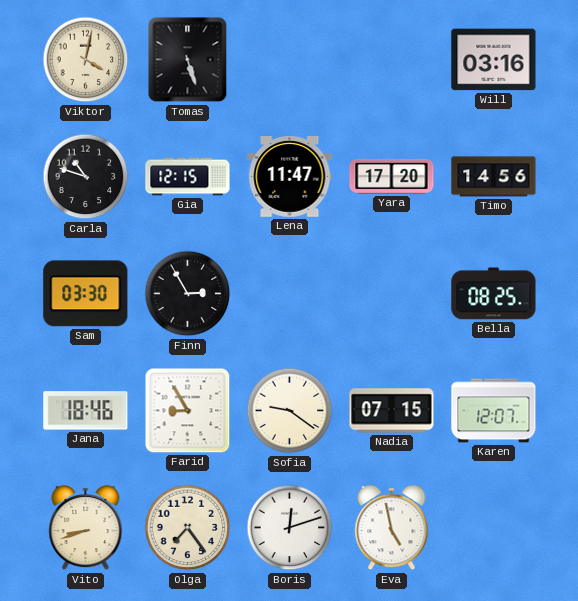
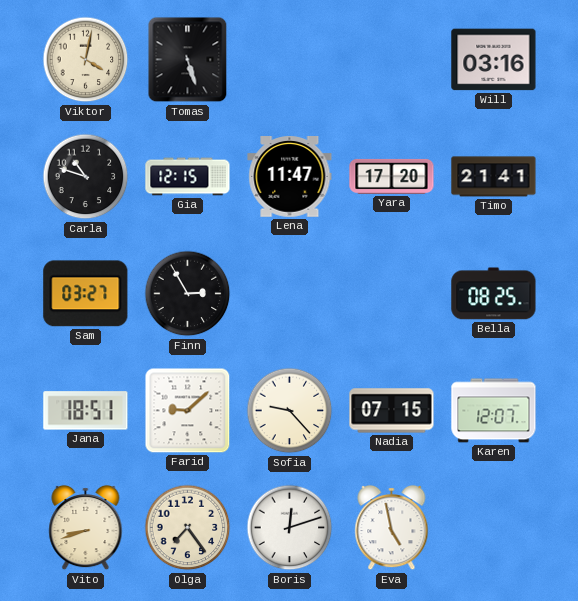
Timo: 14:56 -> 21:41 (494, 177)
Sam: 03:30 -> 03:27 (86, 294)
Jana: 18:46 -> 18:51 (86, 411)
Farid: 8:55 -> 9:08 (188, 411)
Sofia: 9:21 -> 9:23 (290, 411)
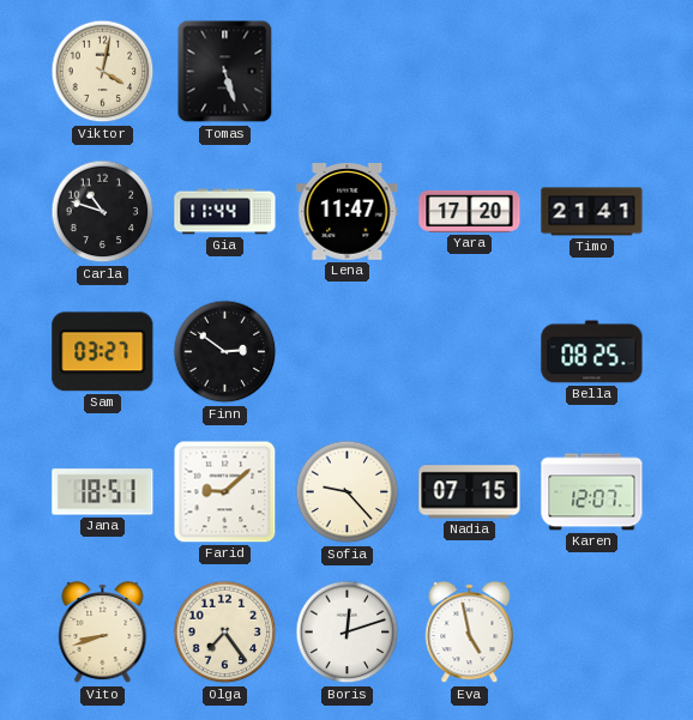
Will: 03:16 -> none (494, 60)
Gia: 12:15 -> 11:44 (225, 212)
Finn: 2:55 -> 2:51 (225, 352)
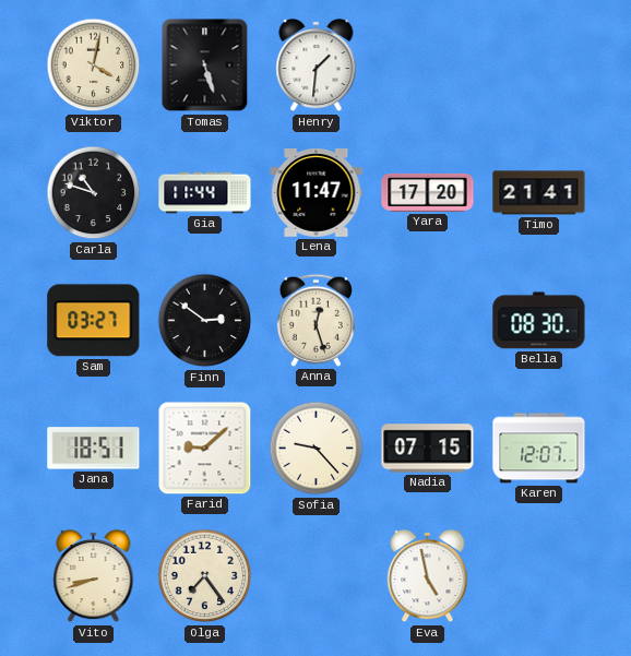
Henry: none -> 1:31 (317, 65)
Anna: none -> 12:27 (315, 320)
Bella: 08:25 -> 08:30 (539, 321)
Boris: 12:12 -> none (348, 633)
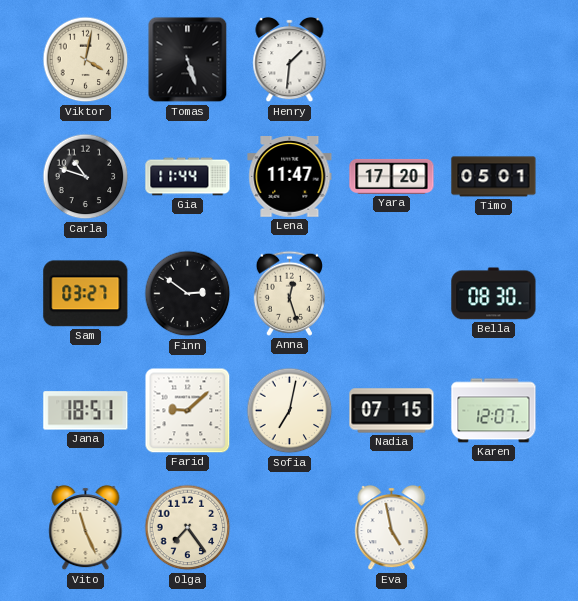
Timo: 21:41 -> 05:01 (494, 177)
Sofia: 9:23 -> 7:02 (290, 411)
Vito: 8:42 -> 11:26 (86, 528)
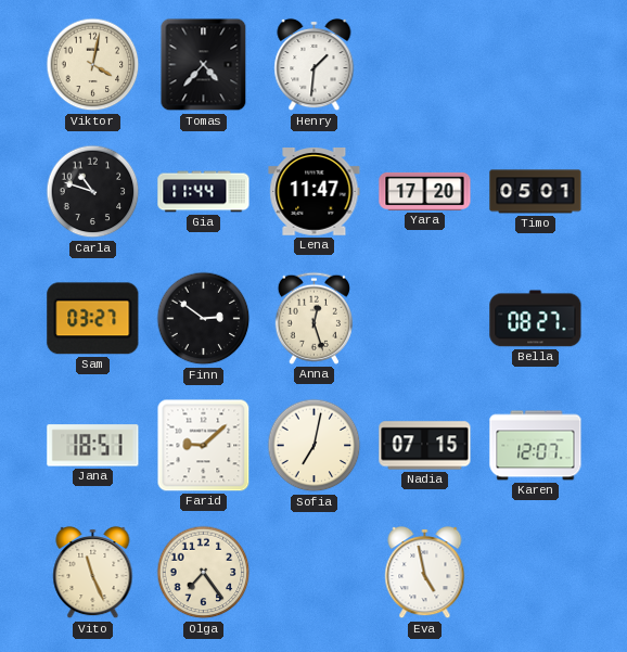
Tomas: 5:27 -> 4:37 (204, 65)
Bella: 08:30 -> 08:27 (536, 319)
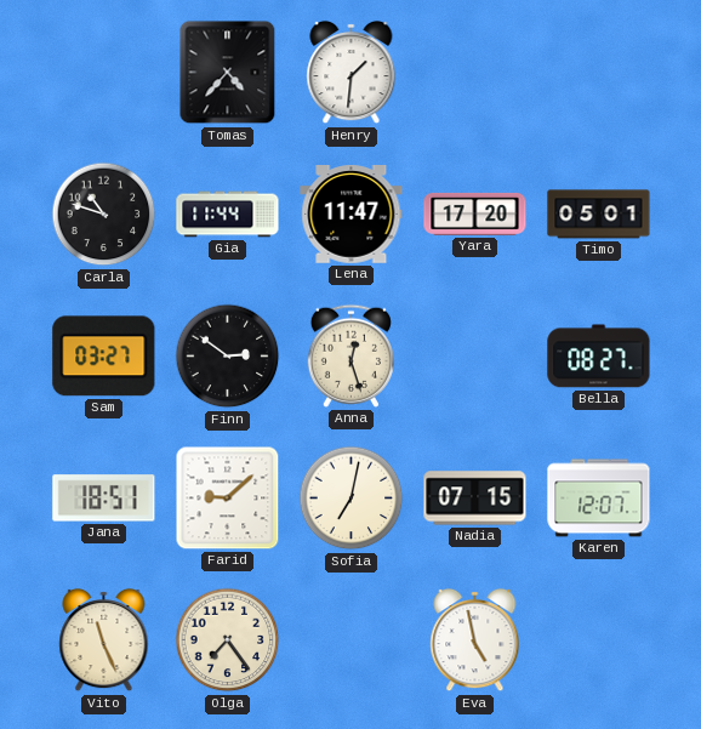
Viktor: 4:02 -> none (93, 65)
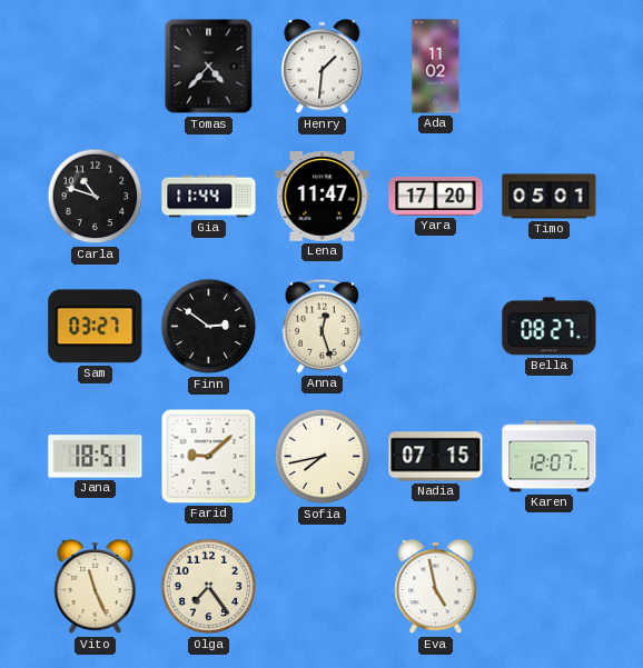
Ada: none -> 11:02 (436, 67)
Sofia: 7:02 -> 7:43 (323, 457)
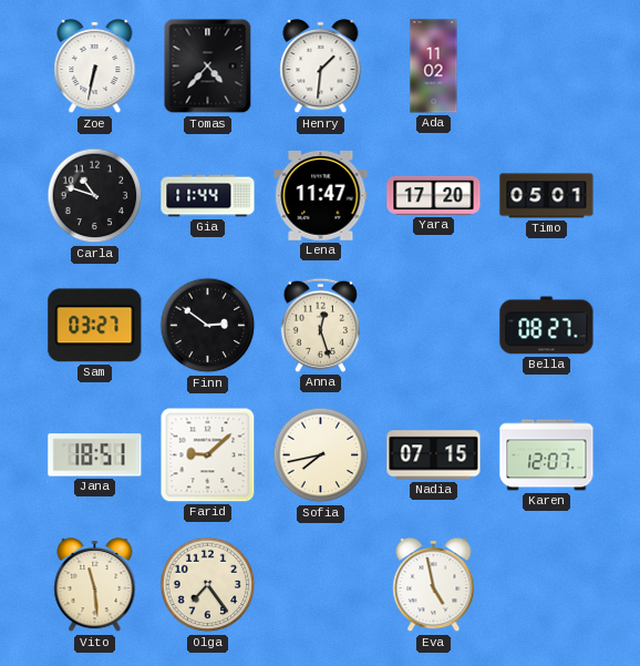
Zoe: none -> 6:32 (95, 66)
Vito: 11:26 -> 11:29 (95, 585)
